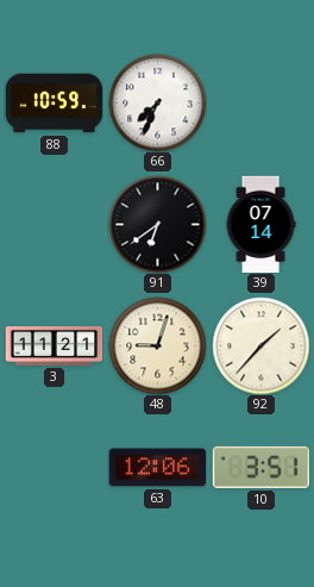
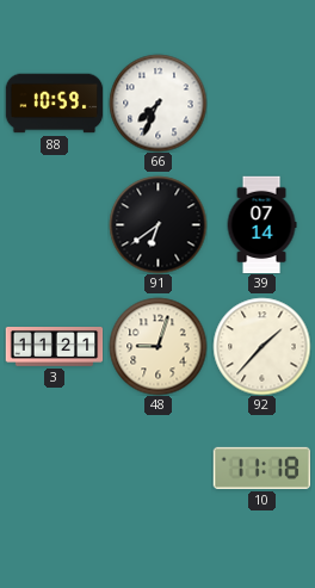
63: 12:06 -> none (157, 468)
10: 3:51 -> 11:18 (261, 468)
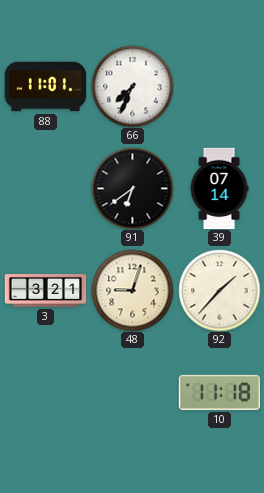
88: 10:59 -> 11:01 (45, 87)
3: 11:21 -> 3:21 (45, 291)
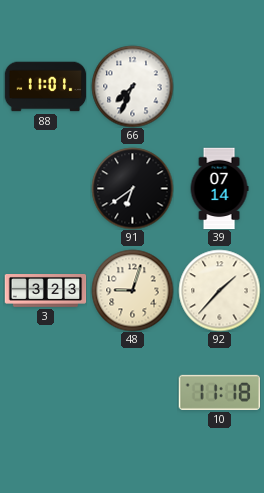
3: 3:21 -> 3:23 (45, 291)
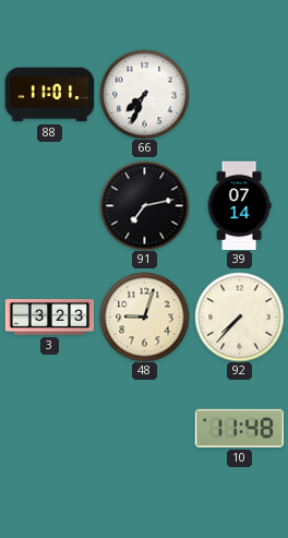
91: 6:39 -> 7:13 (144, 205)
92: 1:37 -> 7:37 (239, 316)
10: 11:18 -> 11:48 (239, 428)
